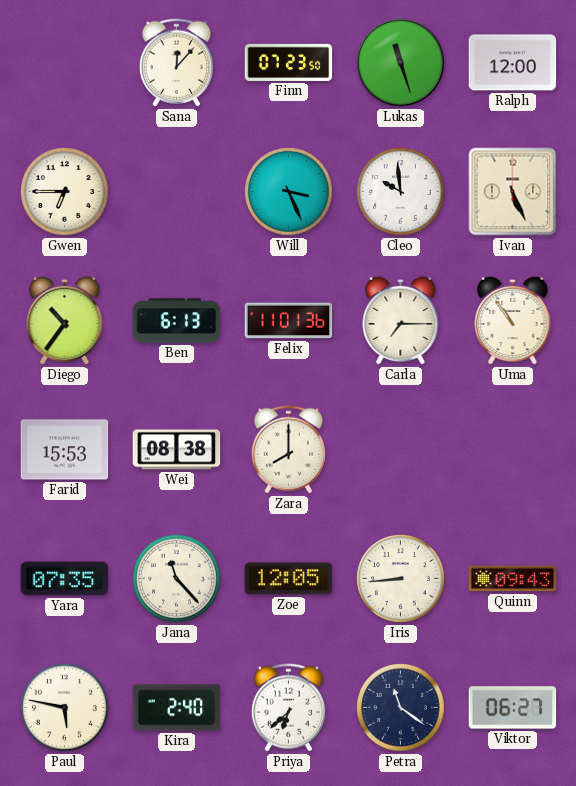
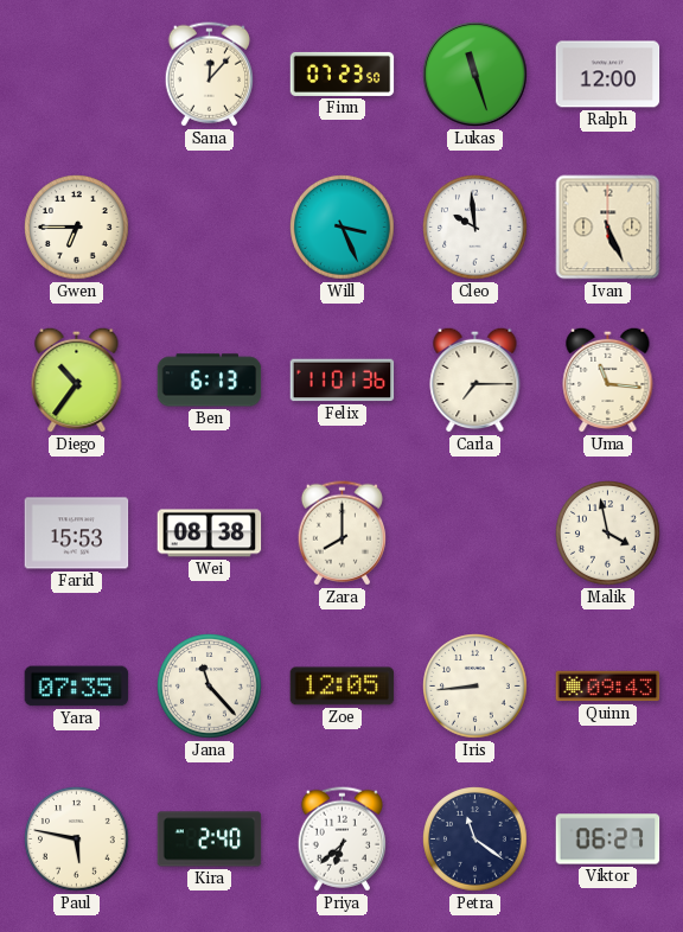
Uma: 10:54 -> 11:16 (608, 379)
Malik: none -> 3:58 (608, 534)
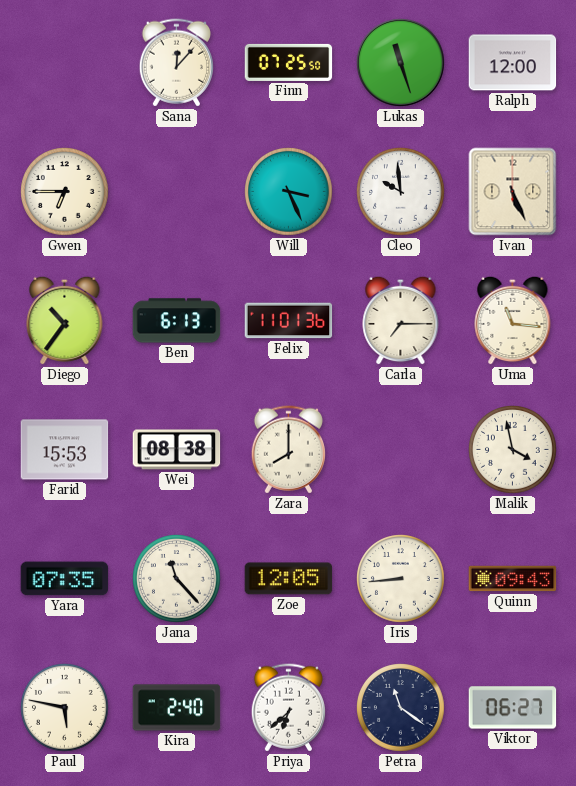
Finn: 07:23 -> 07:25 (289, 62)
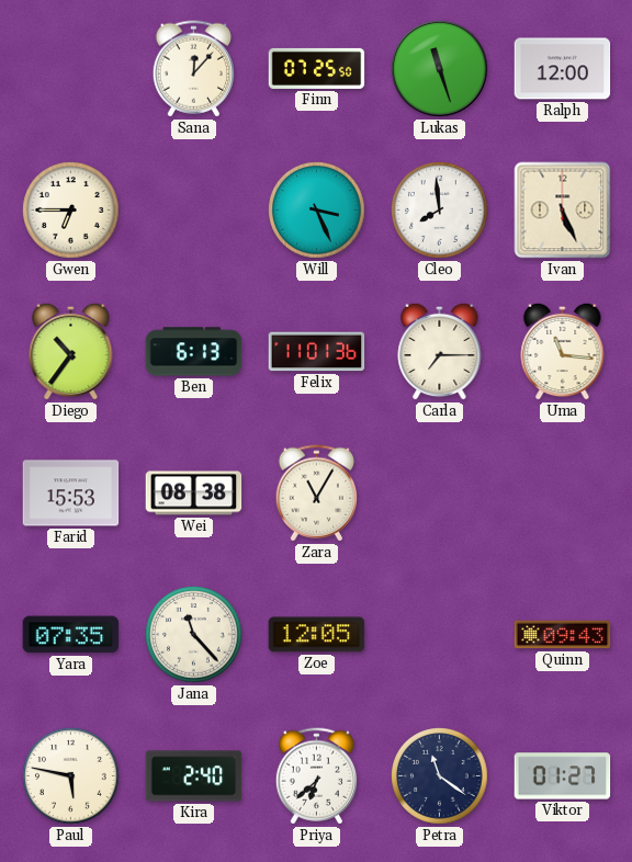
Cleo: 9:59 -> 7:59 (440, 211)
Zara: 8:00 -> 11:05 (316, 494)
Malik: 3:58 -> none (513, 450)
Iris: 8:44 -> none (401, 579)
Viktor: 06:27 -> 01:27 (563, 776)
